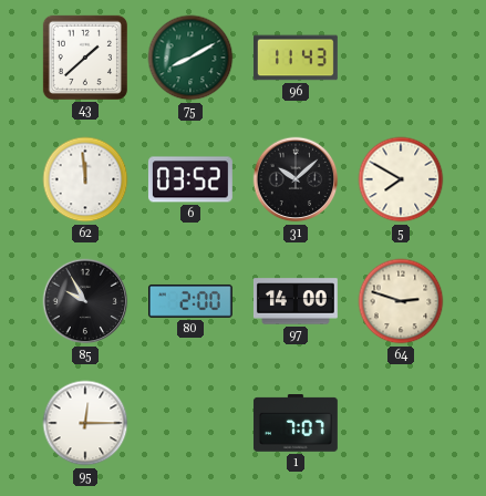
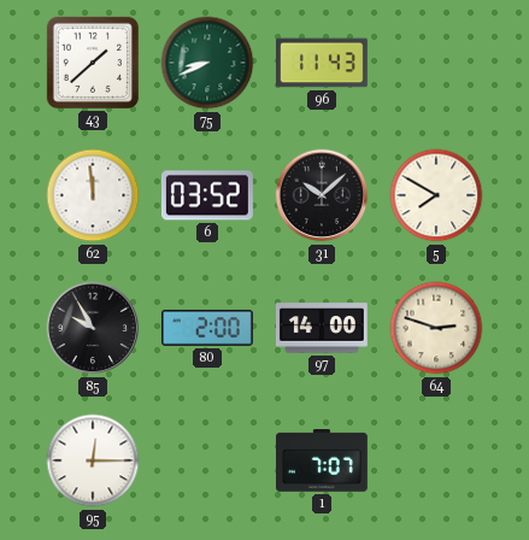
75: 8:10 -> 8:41 (207, 63)
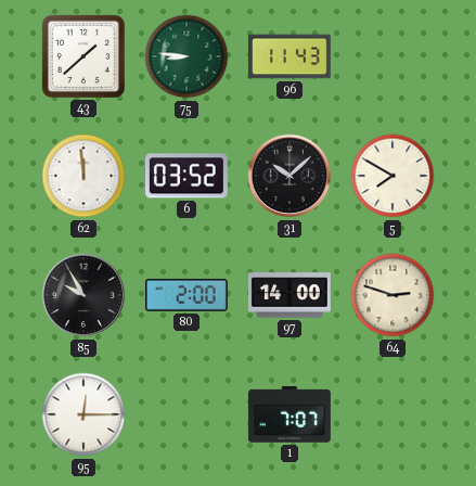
75: 8:41 -> 8:46 (186, 56)
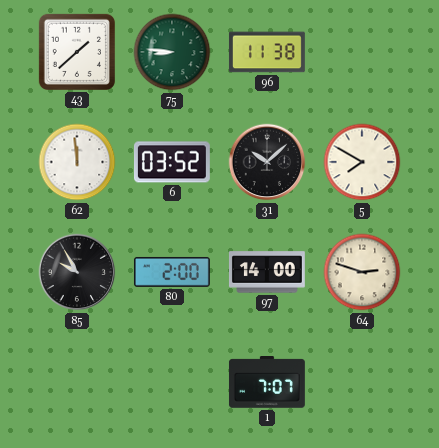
96: 11:43 -> 11:38 (267, 52)
95: 12:15 -> none (83, 414)
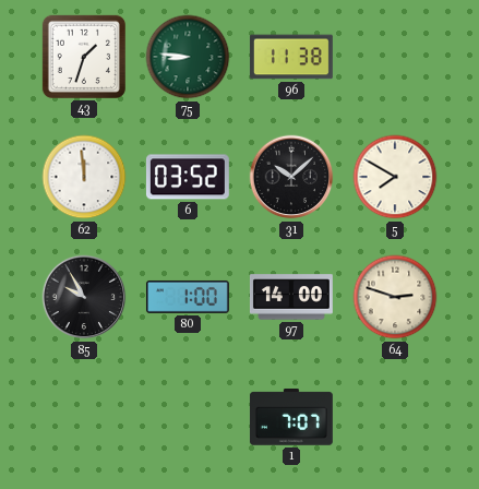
43: 1:38 -> 1:33 (84, 57)
80: 2:00 -> 1:00 (188, 297)
